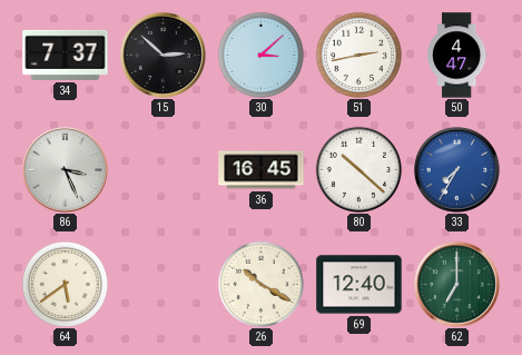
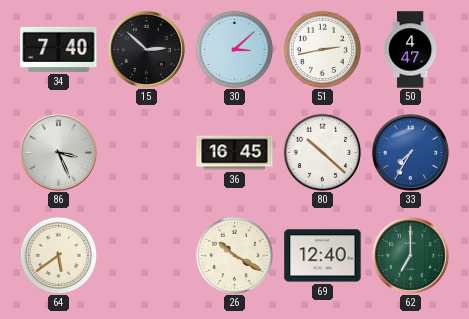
34: 7:37 -> 7:40 (59, 49)
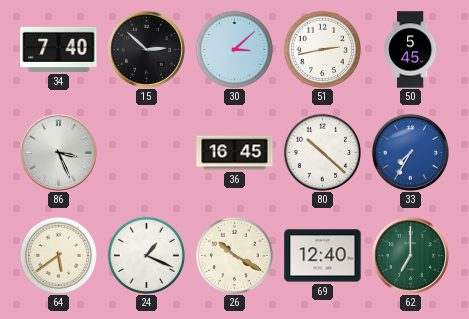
50: 4:47 -> 5:45 (411, 50)
24: none -> 1:19 (146, 255)
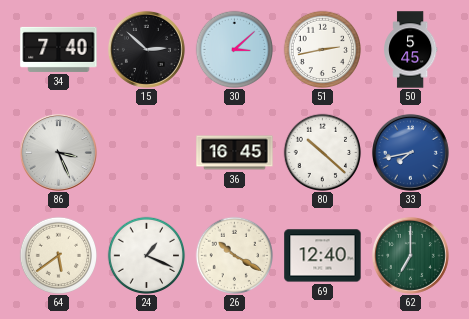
33: 7:35 -> 7:43 (410, 152)
